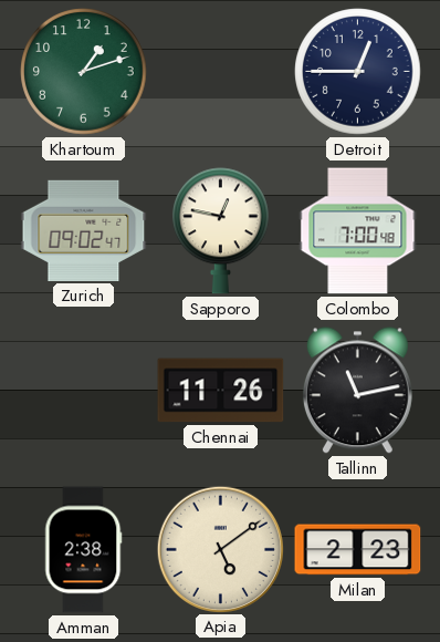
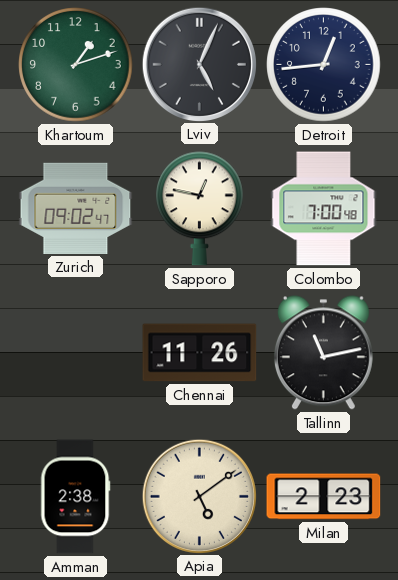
Lviv: none -> 5:04 (199, 64)
Detroit: 12:45 -> 12:44 (324, 65)
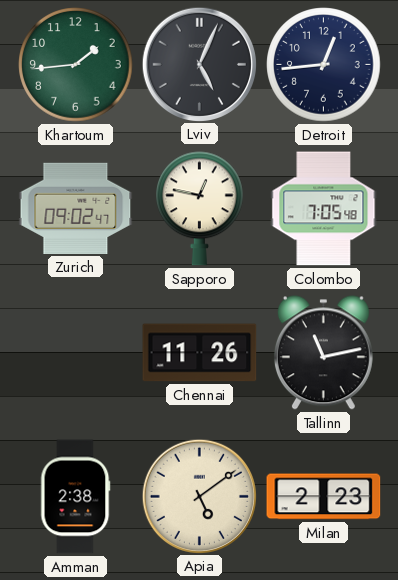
Khartoum: 1:12 -> 1:44 (76, 65)
Colombo: 7:00 -> 7:05 (324, 209)
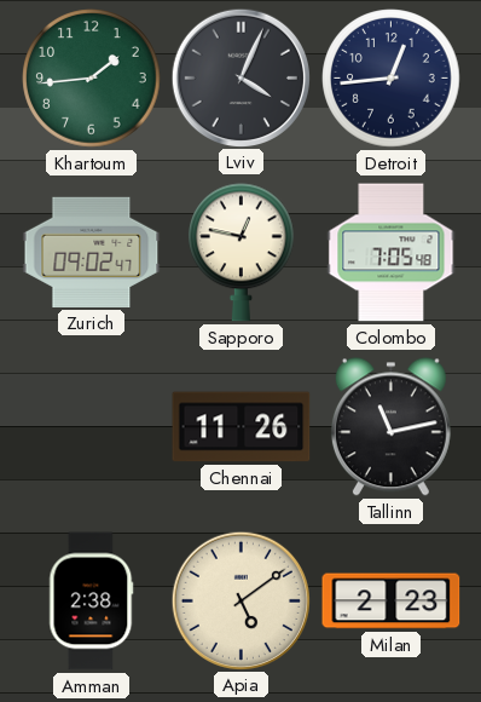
Lviv: 5:04 -> 4:04 (240, 77)
